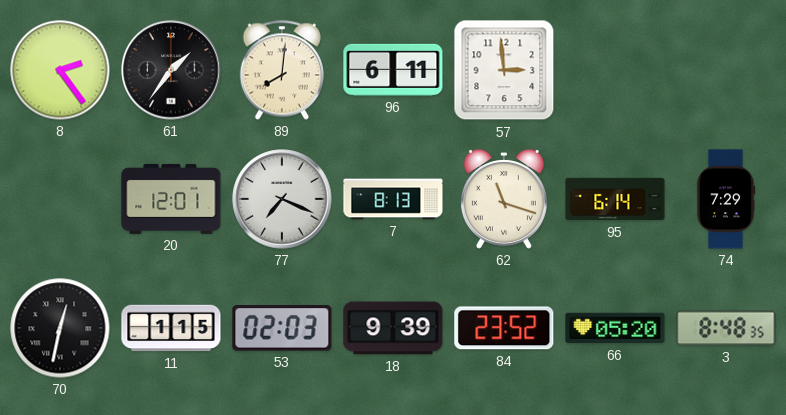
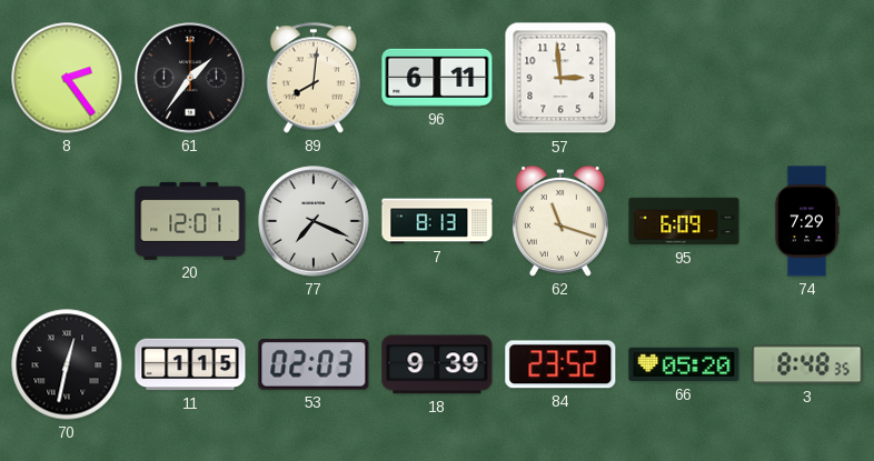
95: 6:14 -> 6:09 (684, 221)
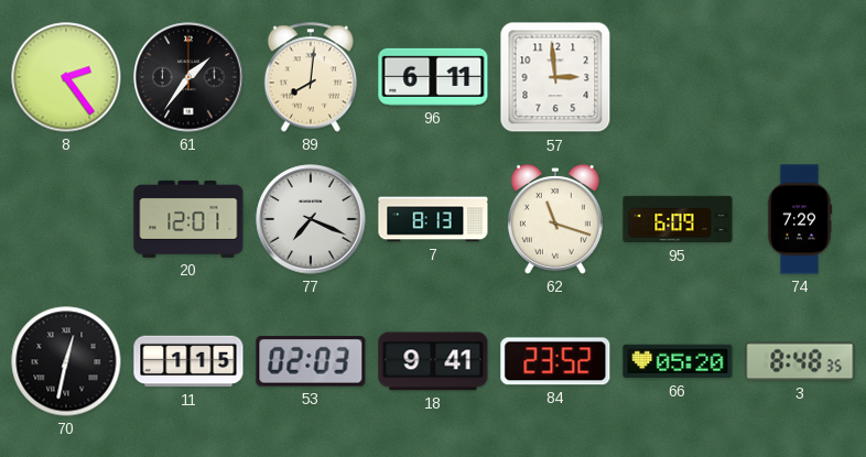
18: 9:39 -> 9:41 (433, 361)
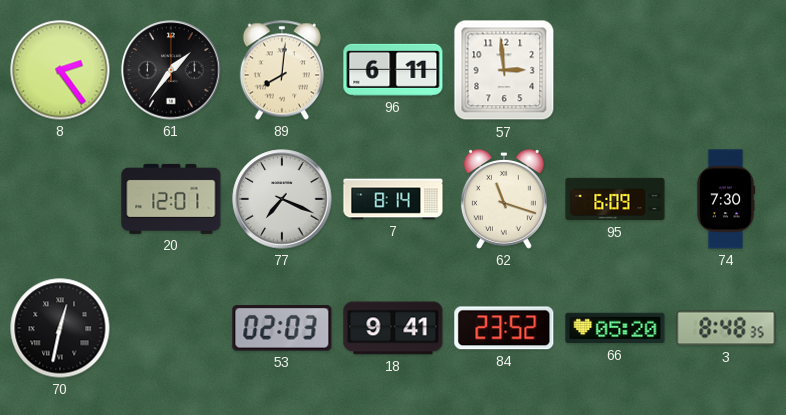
7: 8:13 -> 8:14 (393, 199)
74: 7:29 -> 7:30 (726, 199)
11: 1:15 -> none (188, 361)
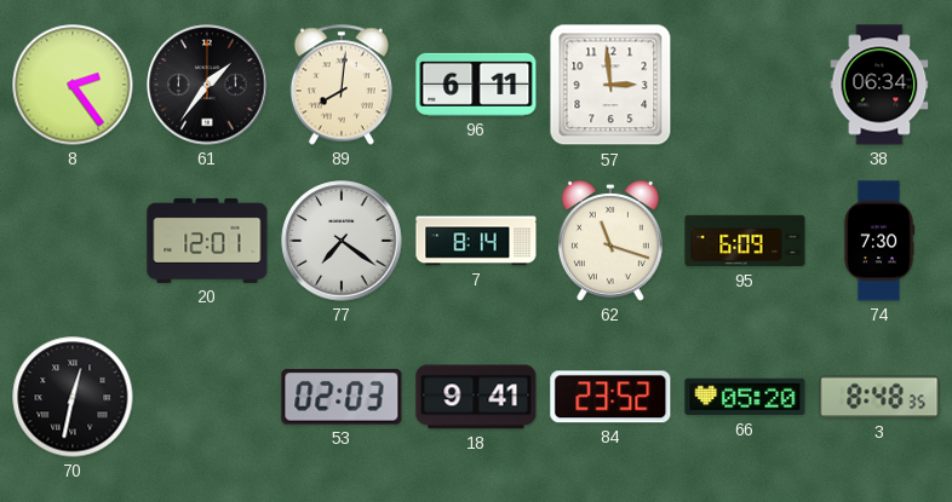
38: none -> 06:34 (879, 85)
77: 7:19 -> 7:21 (342, 241)
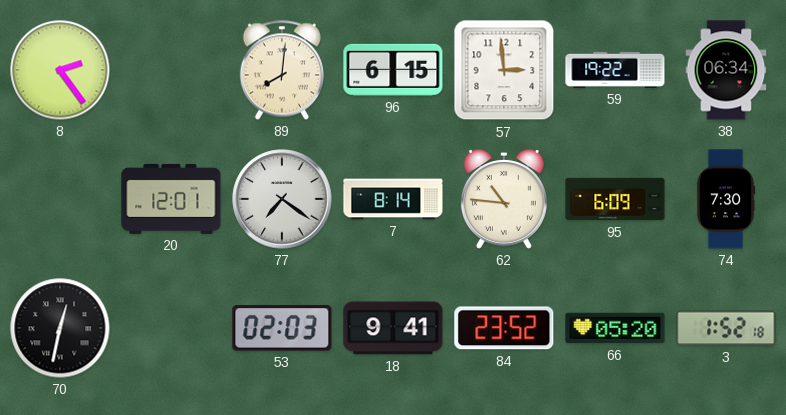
61: 1:36 -> none (207, 85)
96: 6:11 -> 6:15 (393, 70)
59: none -> 19:22 (615, 70)
62: 11:18 -> 10:46 (504, 200)
3: 8:48 -> 1:52 (726, 328)
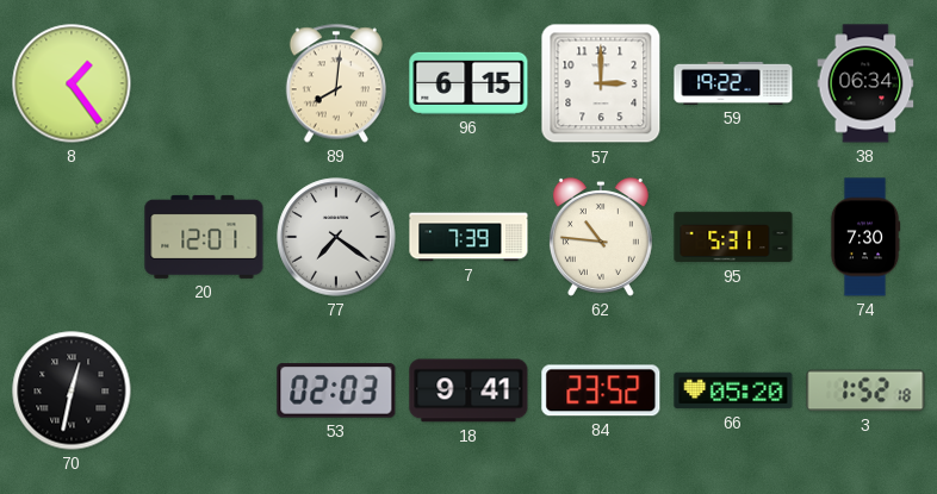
8: 2:24 -> 1:24 (72, 83)
57: 2:59 -> 3:00 (601, 83)
7: 8:14 -> 7:39 (468, 237)
95: 6:09 -> 5:31 (733, 237)
